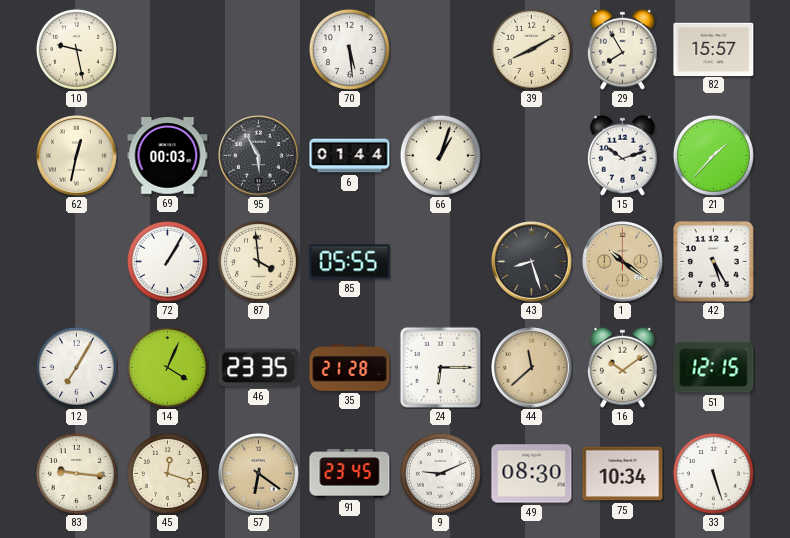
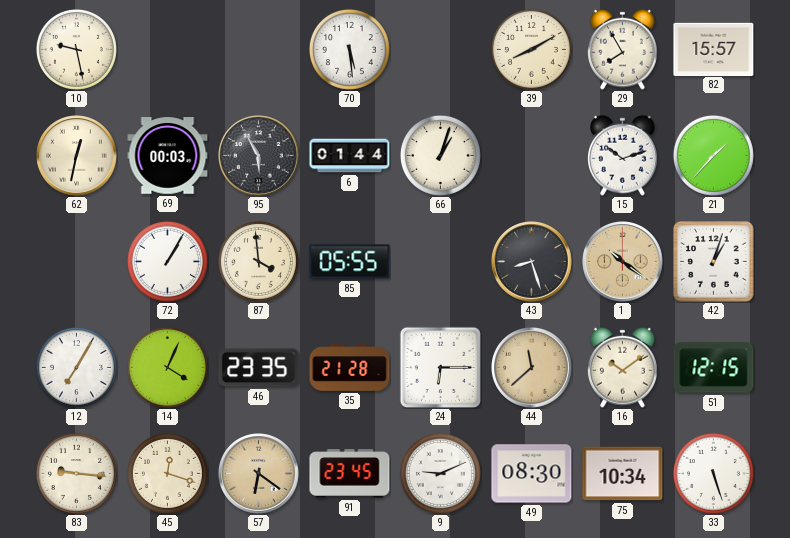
42: 5:25 -> 1:03 (714, 262)
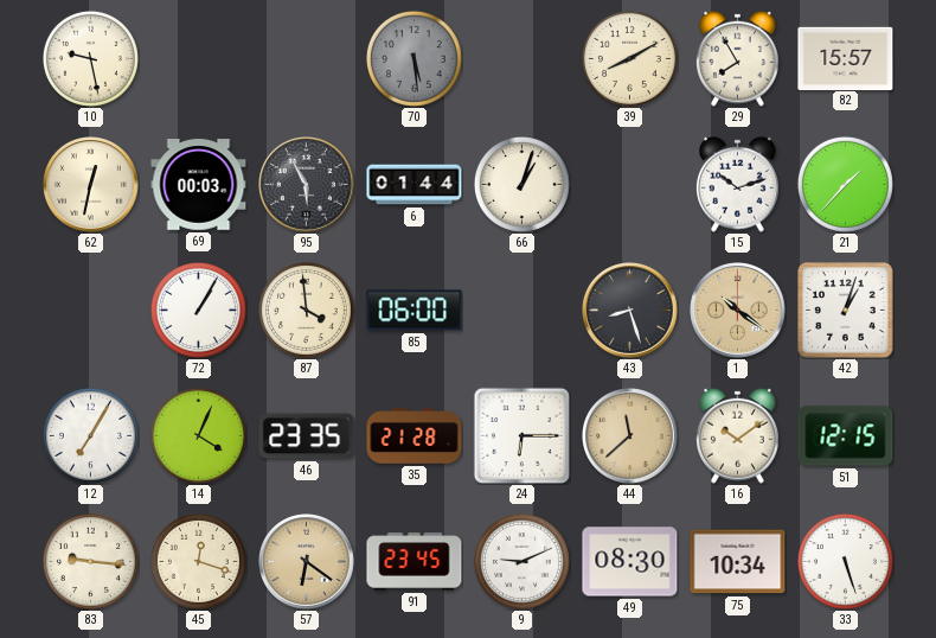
70 dial: white -> grey (413, 58)
85: 05:55 -> 06:00 (415, 311)
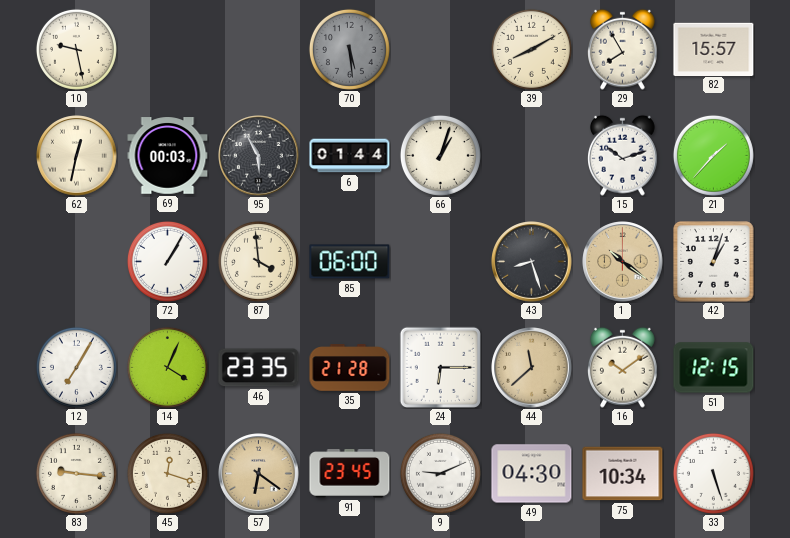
49: 08:30 -> 04:30 (532, 474)
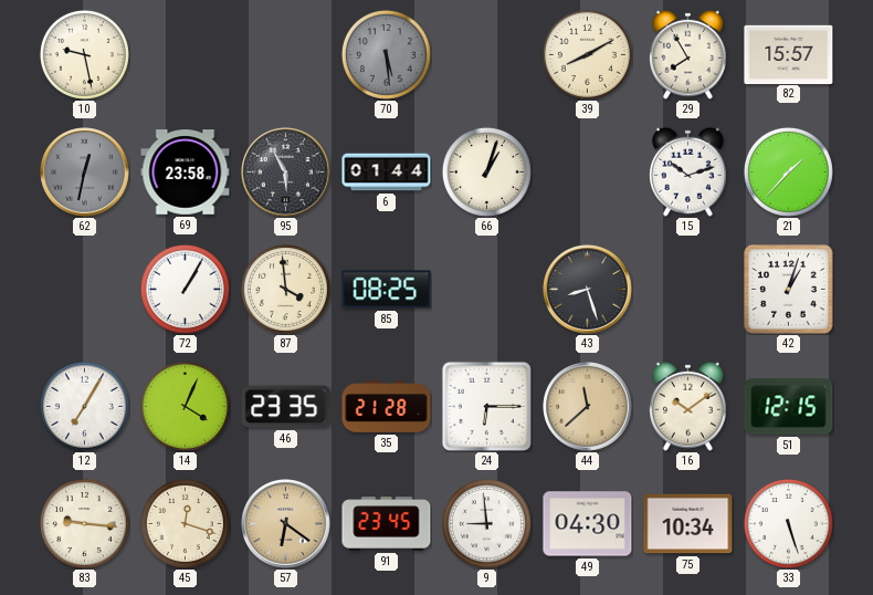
62 dial: cream -> grey (85, 173)
69: 00:03 -> 23:58 (186, 173)
85: 06:00 -> 08:25 (387, 290)
1: 10:21 -> none (623, 262)
9: 9:11 -> 8:59 (486, 523)
